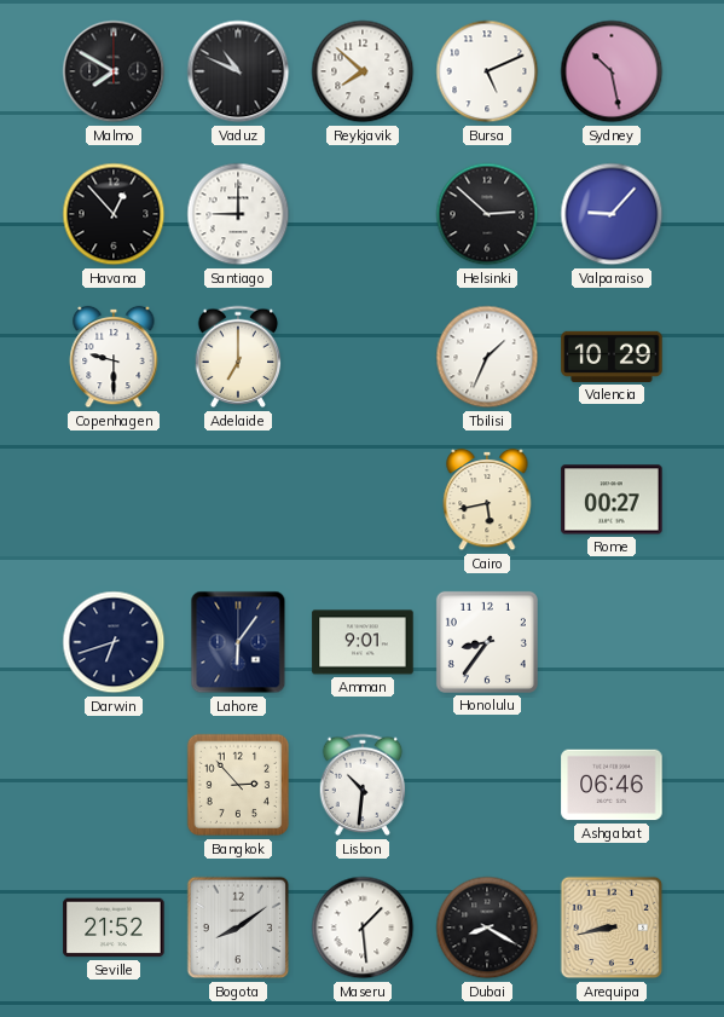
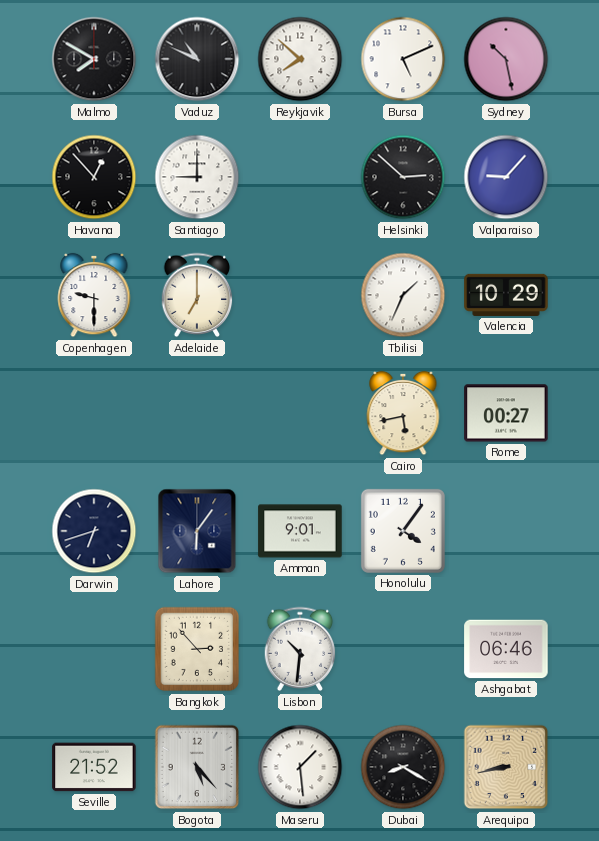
Honolulu: 8:36 -> 4:06 (403, 531)
Bogota: 8:09 -> 5:23 (197, 767)
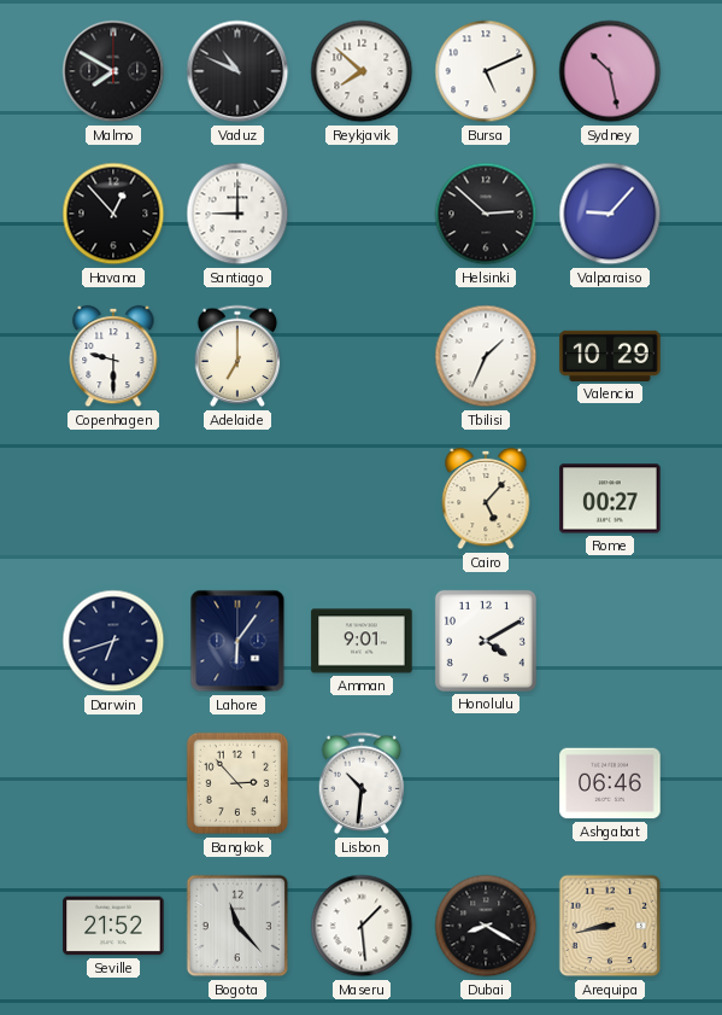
Cairo: 5:43 -> 5:07 (486, 498)
Honolulu: 4:06 -> 4:10 (486, 641)
Bogota: 5:23 -> 11:23 (237, 926)
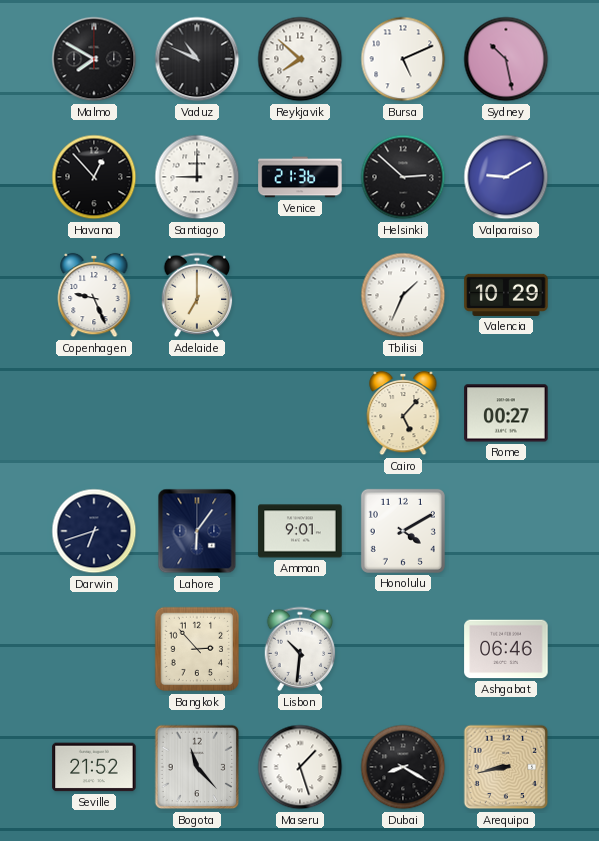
Venice: none -> 21:36 (300, 177)
Valparaiso: 9:07 -> 9:10 (506, 177)
Copenhagen: 9:30 -> 9:26 (94, 295)
Maseru: 1:29 -> 1:27 (300, 767)
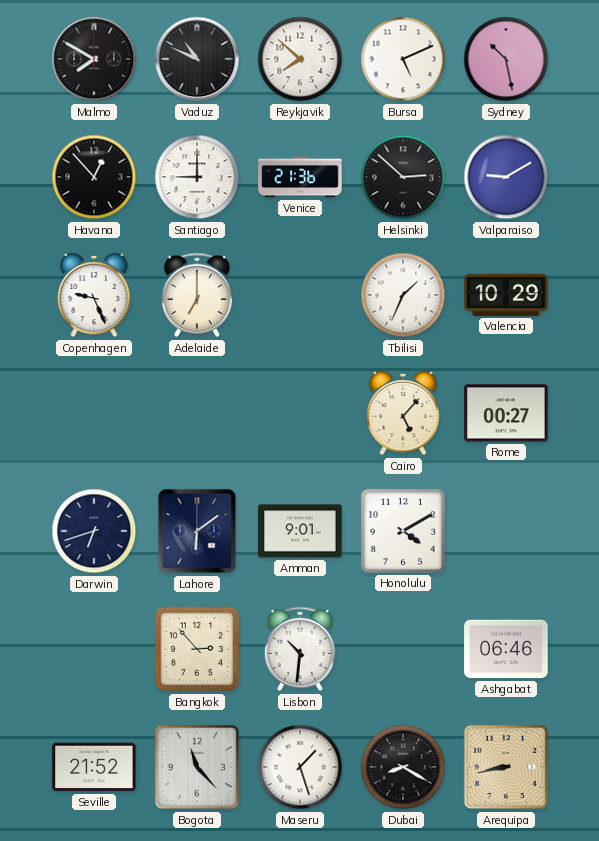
Lahore: 6:06 -> 6:09 (197, 531)
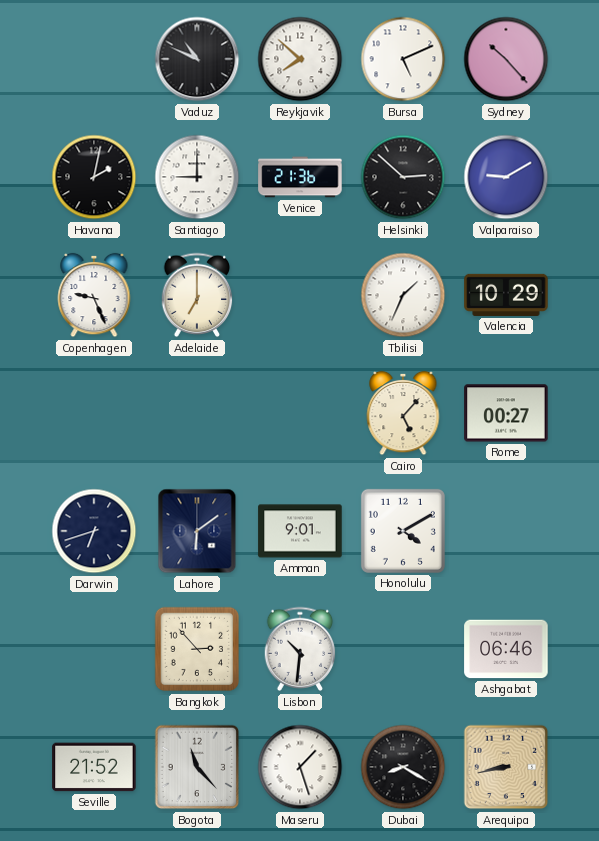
Malmo: 7:50 -> none (94, 59)
Sydney: 10:28 -> 10:23 (506, 59)
Havana: 12:53 -> 2:02 (94, 177)
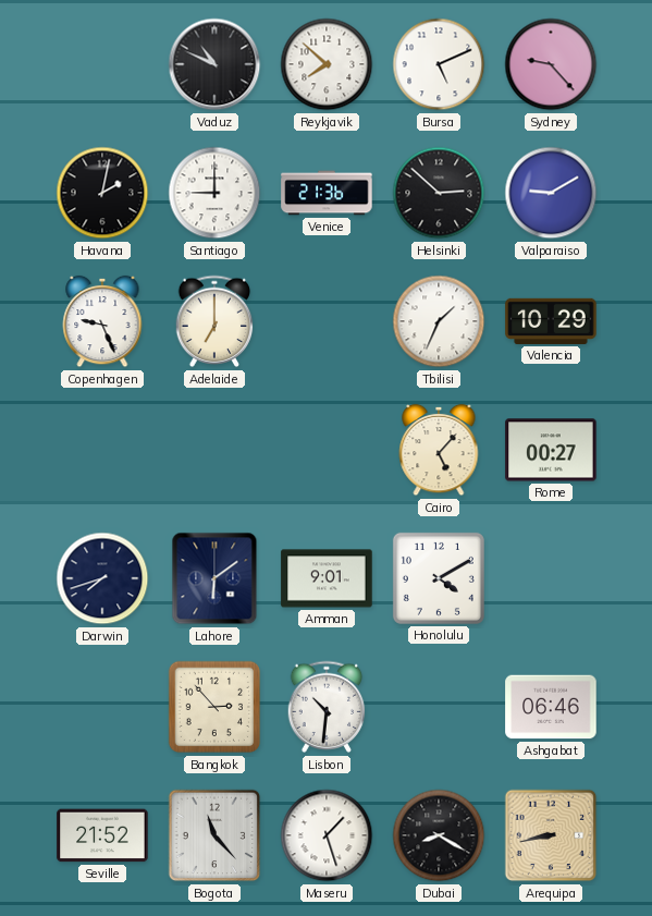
Sydney: 10:23 -> 9:23 (551, 64)
Darwin: 6:42 -> 7:42 (102, 578)
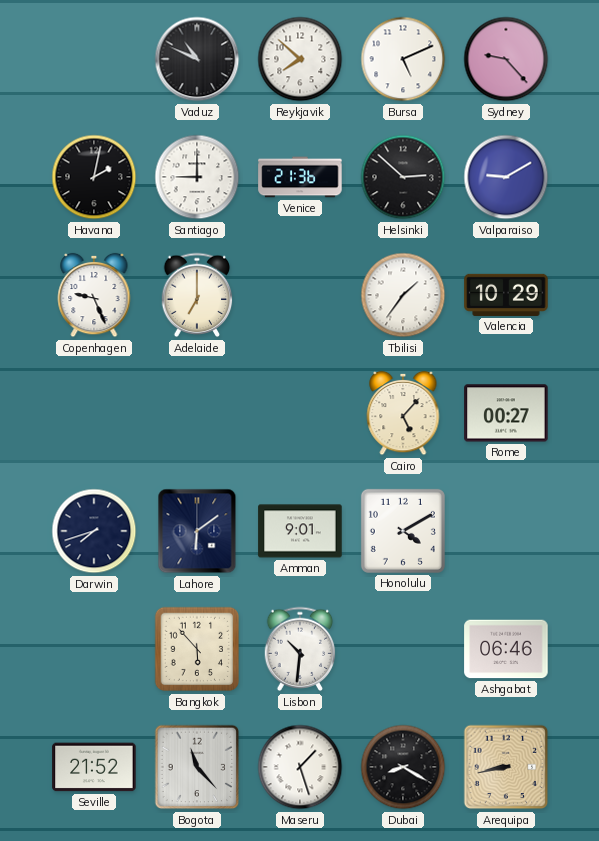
Tbilisi: 1:34 -> 1:36 (403, 295)
Bangkok: 2:53 -> 5:53 (197, 649)
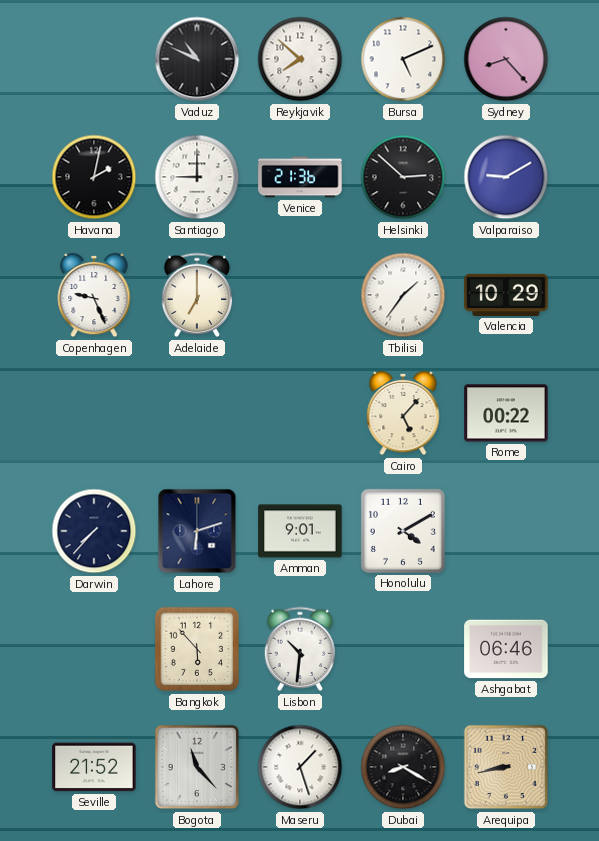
Sydney: 9:23 -> 8:23 (506, 59)
Rome: 00:27 -> 00:22 (506, 413)
Darwin: 7:42 -> 7:37 (94, 531)
Lahore: 6:09 -> 6:12 (197, 531)
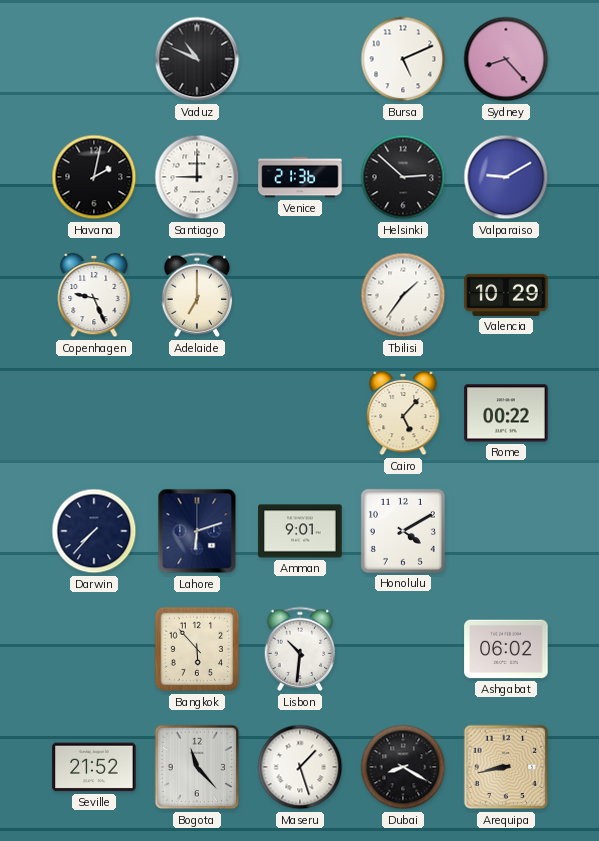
Reykjavik: 7:52 -> none (300, 59)
Ashgabat: 06:46 -> 06:02 (506, 649)
